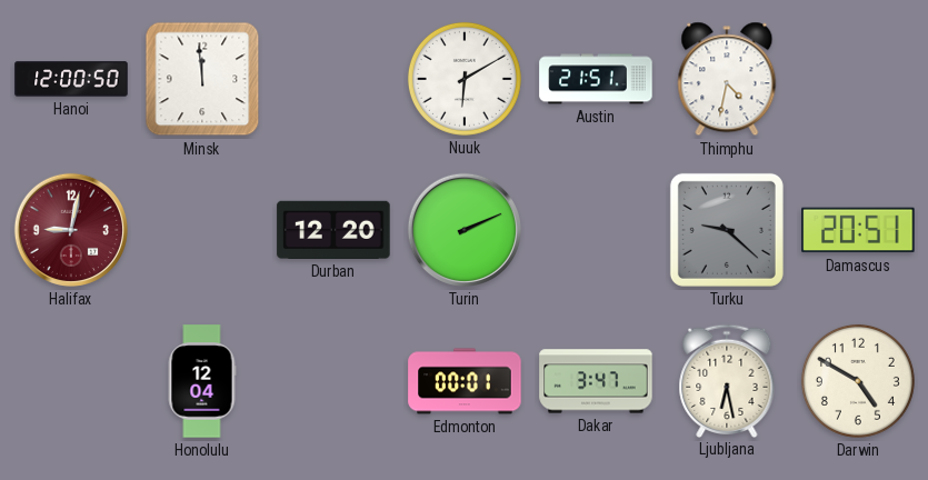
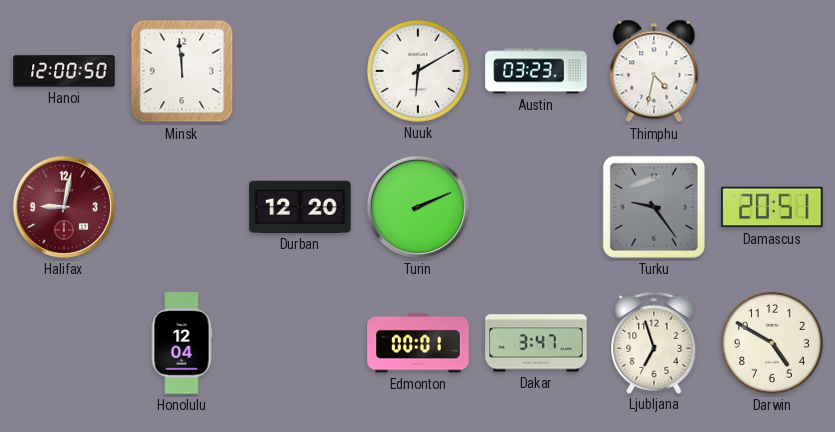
Austin: 21:51 -> 03:23 (536, 71)
Turku: 9:22 -> 9:24 (654, 207)
Ljubljana: 6:28 -> 6:57 (654, 342)
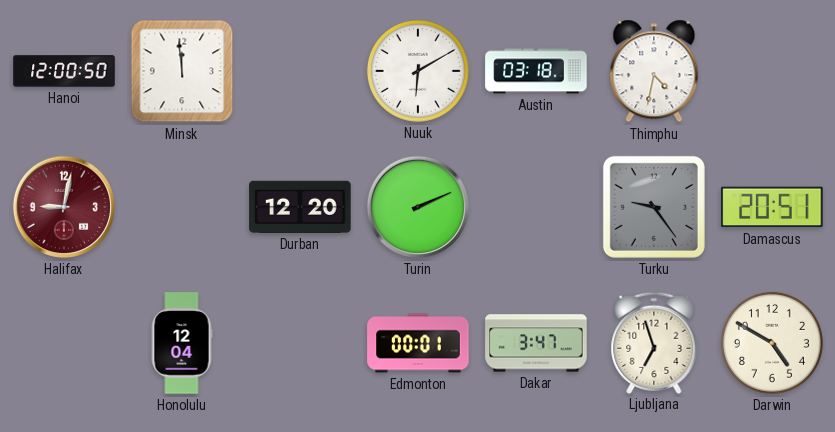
Austin: 03:23 -> 03:18 (536, 71)
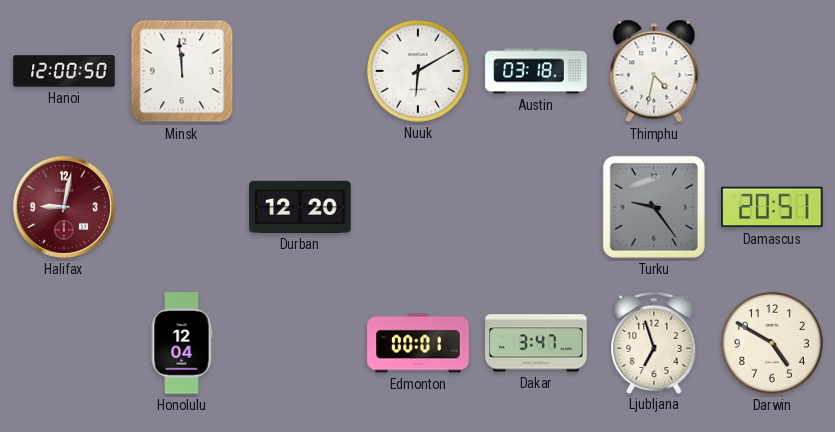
Turin: 2:11 -> none (418, 207)
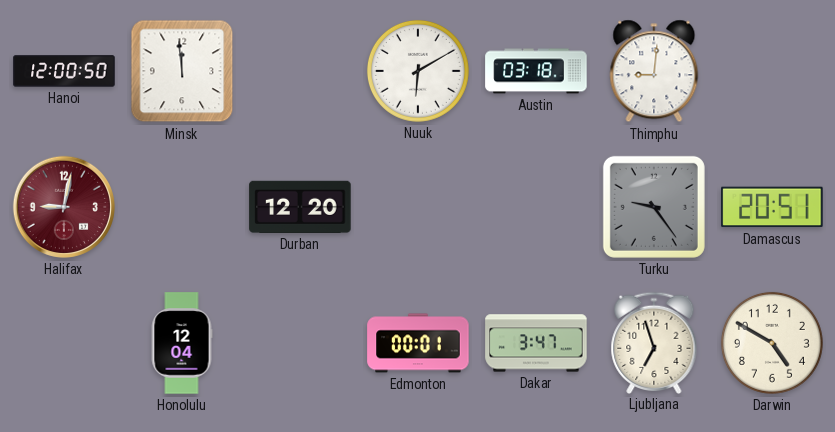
Thimphu: 4:32 -> 9:01 (654, 71)
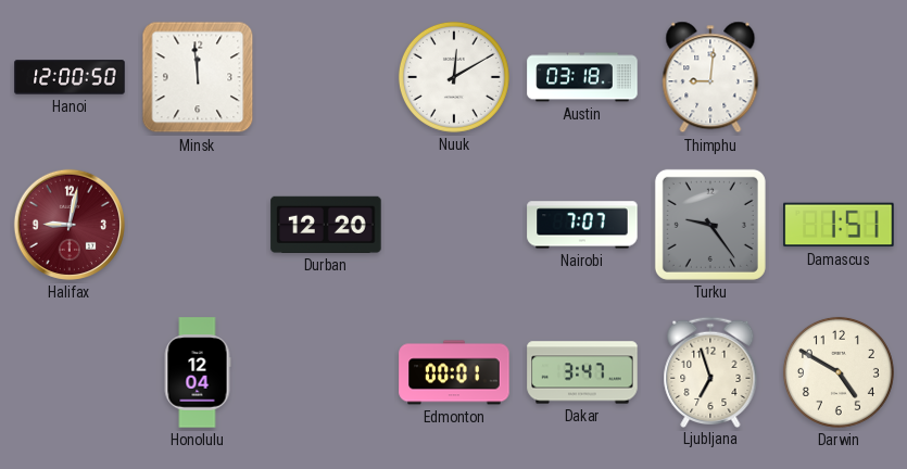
Nuuk: 6:10 -> 12:10 (454, 77)
Nairobi: none -> 7:07 (582, 225)
Damascus: 20:51 -> 1:51 (839, 225)
